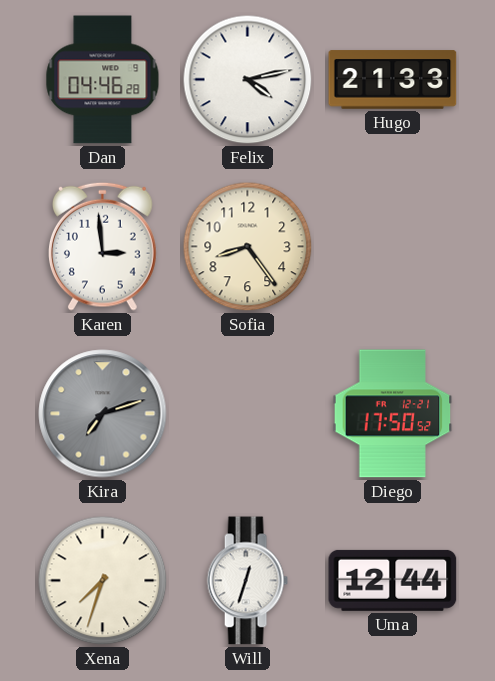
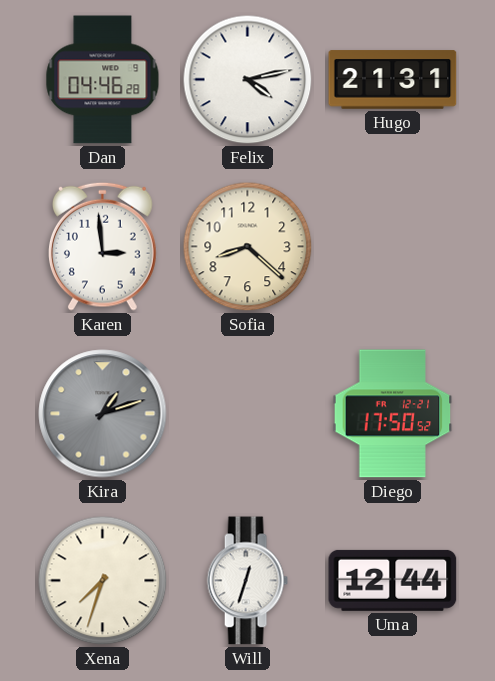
Hugo: 21:33 -> 21:31 (393, 80)
Sofia: 8:24 -> 8:22 (248, 247)
Kira: 7:12 -> 1:12 (103, 414)
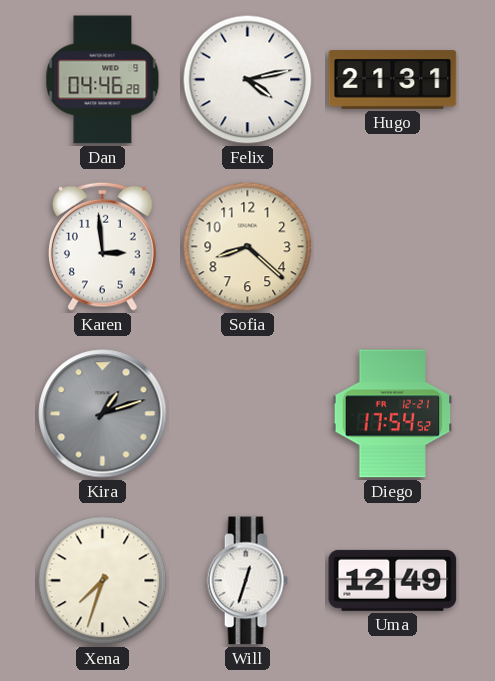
Diego: 17:50 -> 17:54 (393, 414)
Uma: 12:44 -> 12:49 (393, 580)
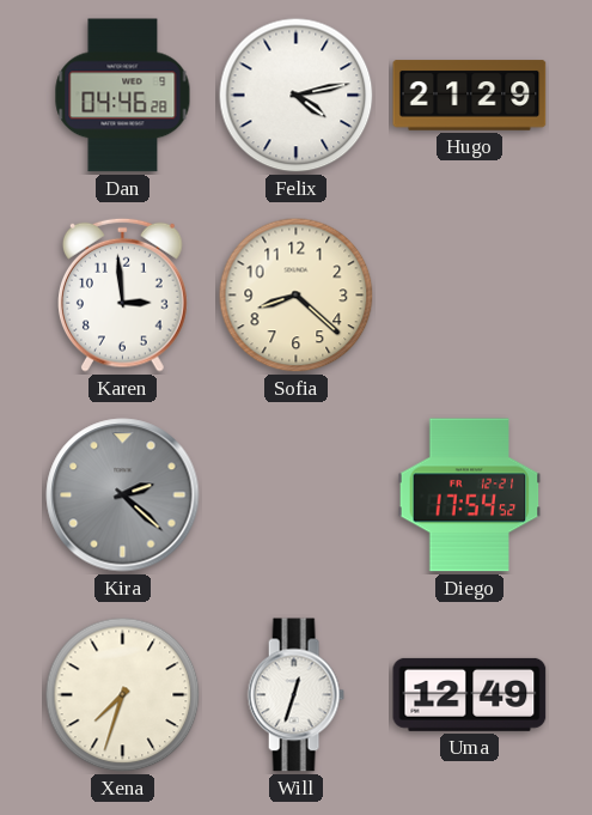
Hugo: 21:31 -> 21:29 (470, 96)
Kira: 1:12 -> 2:22 (123, 495)
